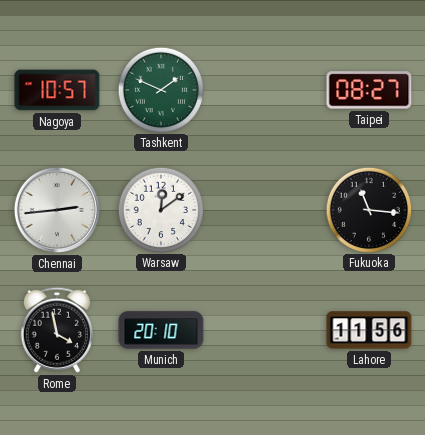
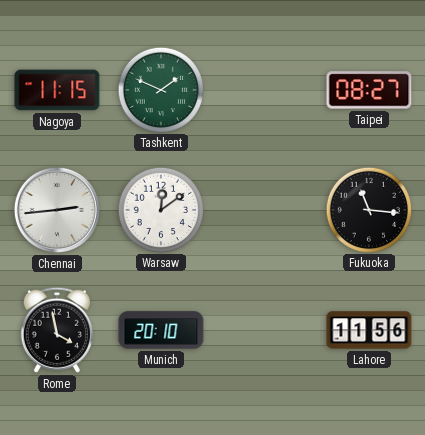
Nagoya: 10:57 -> 11:15 (57, 90)
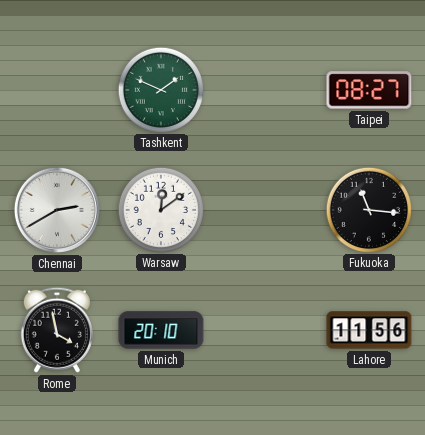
Nagoya: 11:15 -> none (57, 90)
Chennai: 2:44 -> 2:40 (57, 210)
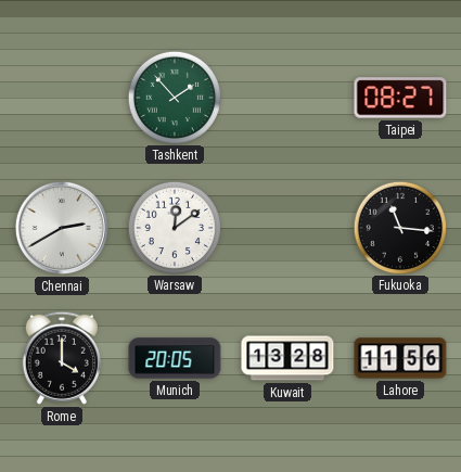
Tashkent: 1:49 -> 1:53 (174, 97)
Rome: 3:58 -> 4:00 (62, 358)
Munich: 20:10 -> 20:05 (175, 358)
Kuwait: none -> 13:28 (287, 358)
